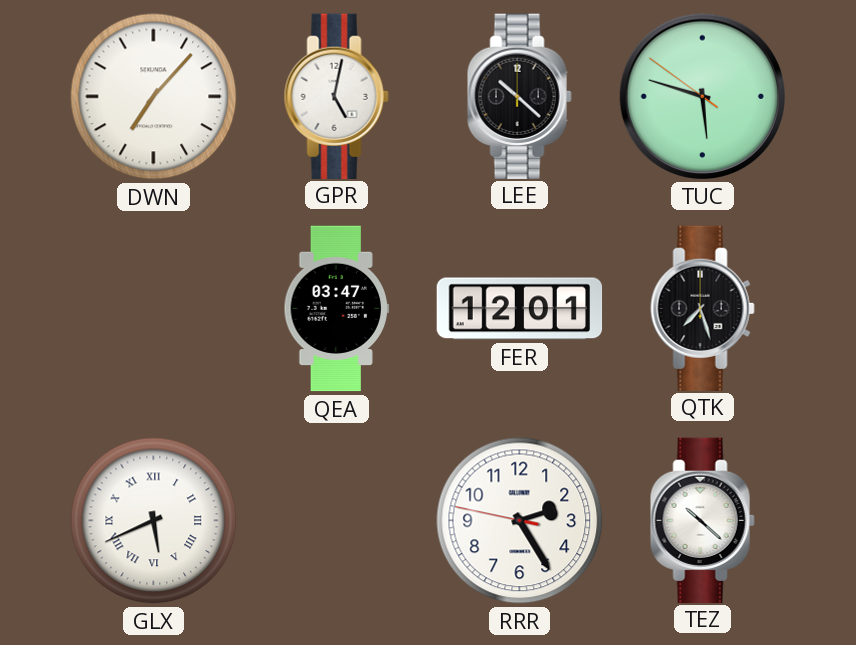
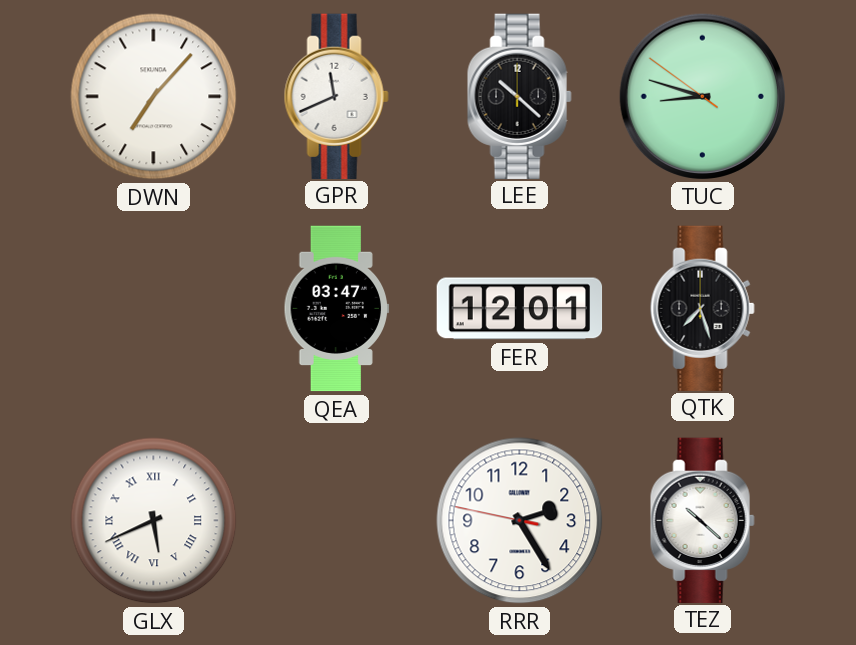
GPR: 5:02 -> 11:41 (336, 96)
TUC: 5:47 -> 8:47 (702, 96)
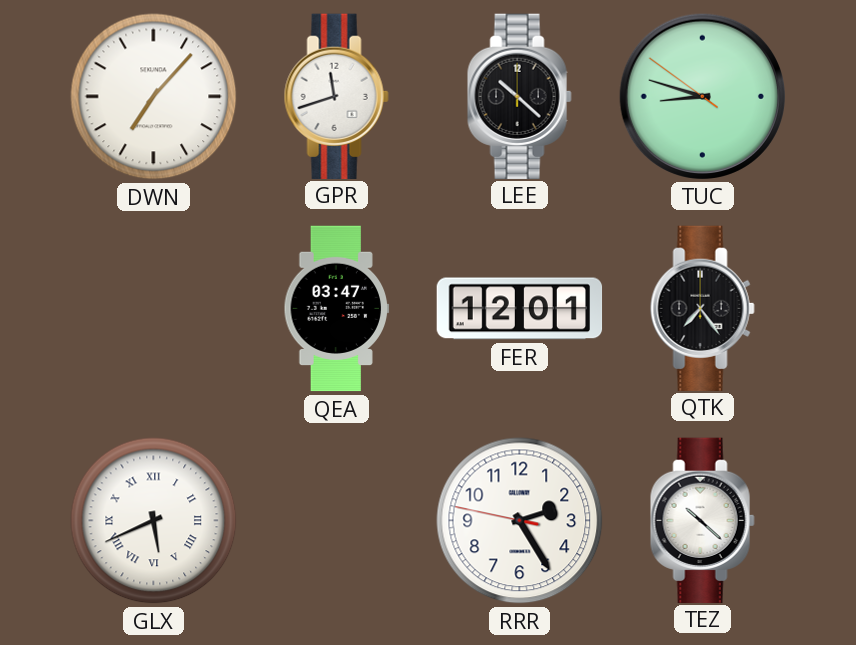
GPR: 11:41 -> 11:42 (336, 96)
QTK: 7:27 -> 7:24 (702, 308)
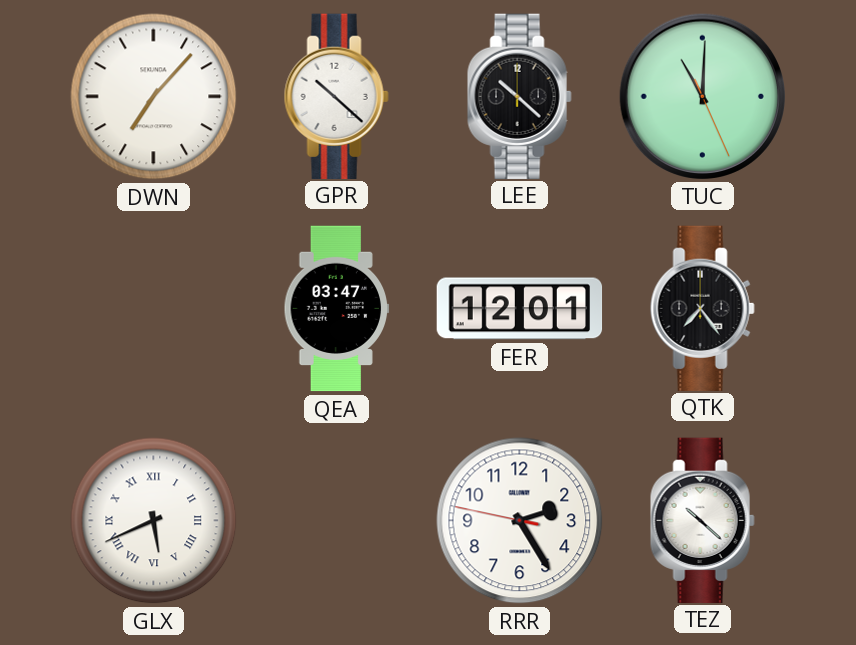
GPR: 11:42 -> 10:22 (336, 96)
TUC: 8:47 -> 11:00 (702, 96)
